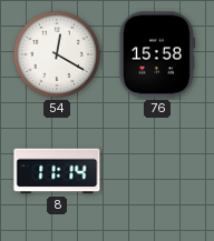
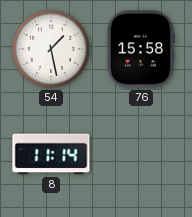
54: 12:20 -> 1:28 (51, 49)
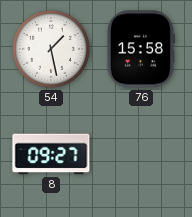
8: 11:14 -> 09:27 (51, 154)
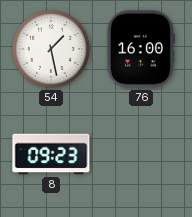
76: 15:58 -> 16:00 (140, 49)
8: 09:27 -> 09:23 (51, 154)
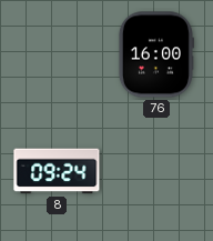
54: 1:28 -> none (51, 49)
8: 09:23 -> 09:24 (57, 171)
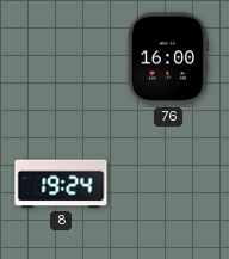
8: 09:24 -> 19:24 (61, 184)
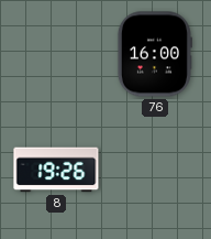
8: 19:24 -> 19:26 (56, 170)
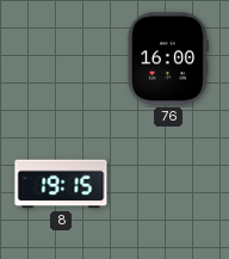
8: 19:26 -> 19:15 (61, 184)
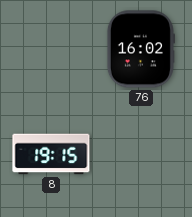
76: 16:00 -> 16:02 (140, 49)
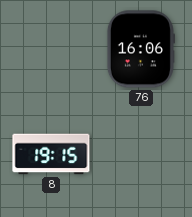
76: 16:02 -> 16:06 (140, 49)
